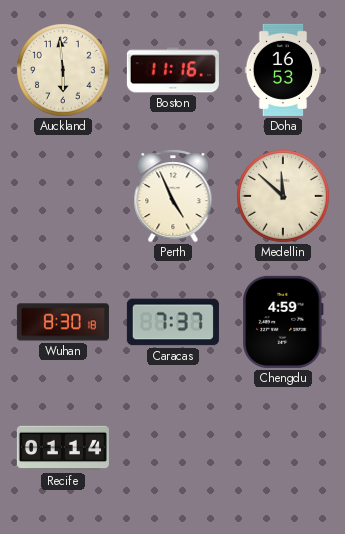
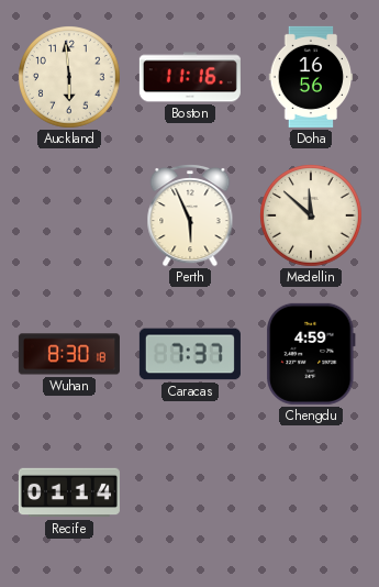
Doha: 16:53 -> 16:56 (311, 77)
Perth: 4:56 -> 5:56 (190, 217)
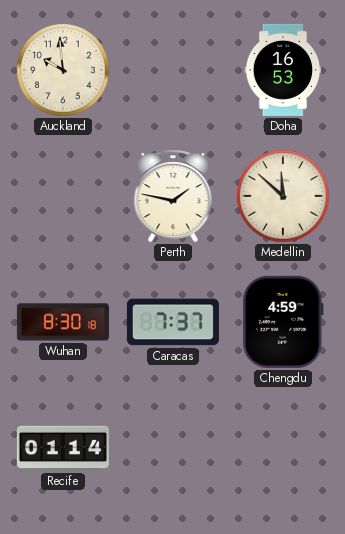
Auckland: 5:59 -> 9:59 (64, 71)
Boston: 11:16 -> none (190, 77)
Doha: 16:56 -> 16:53 (283, 70)
Perth: 5:56 -> 1:47 (173, 197)
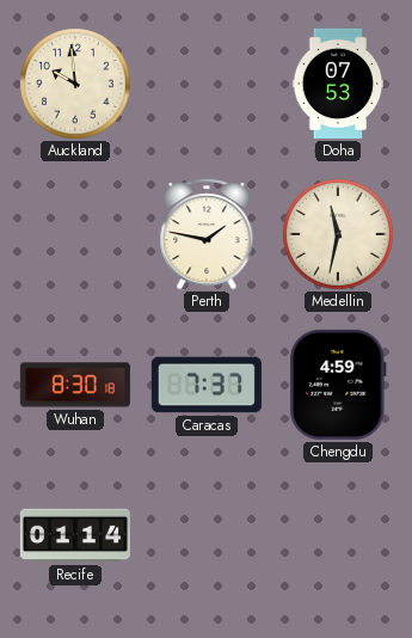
Doha: 16:53 -> 07:53 (338, 84)
Medellin: 11:52 -> 11:32 (339, 235)
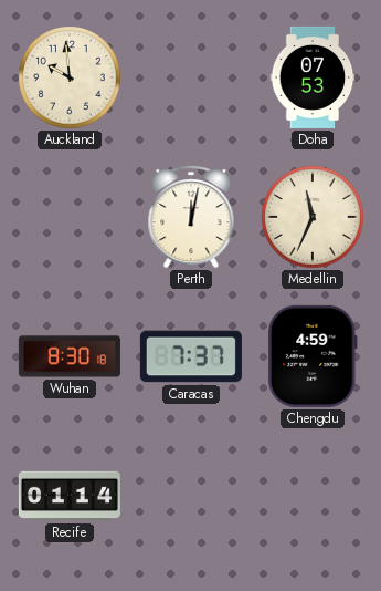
Perth: 1:47 -> 12:02 (191, 218)
Medellin: 11:32 -> 11:34 (314, 218)
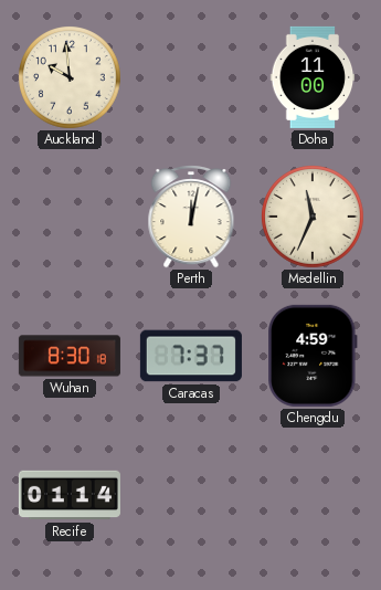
Doha: 07:53 -> 11:00 (313, 77)
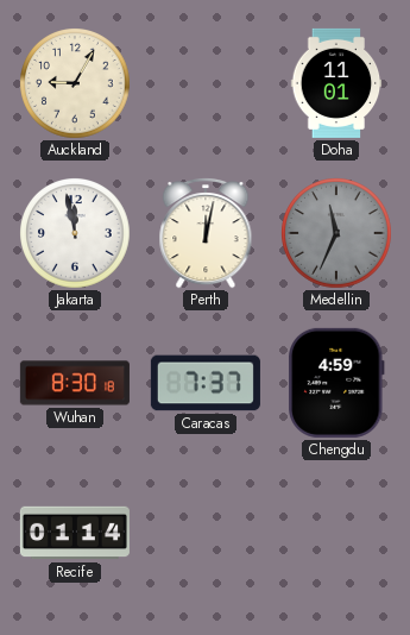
Auckland: 9:59 -> 9:05 (76, 84)
Doha: 11:00 -> 11:01 (336, 83)
Jakarta: none -> 11:58 (76, 234)
Medellin dial: cream -> grey (338, 234)
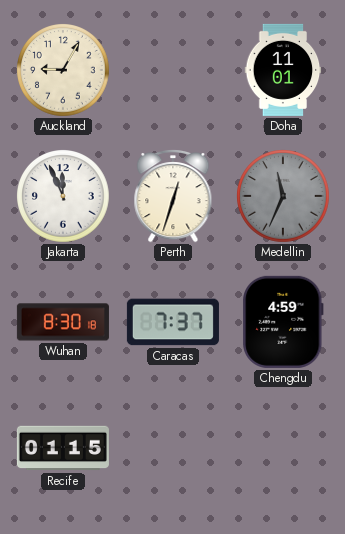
Jakarta: 11:58 -> 11:56 (64, 197)
Perth: 12:02 -> 12:33 (173, 197)
Recife: 01:14 -> 01:15 (63, 448)
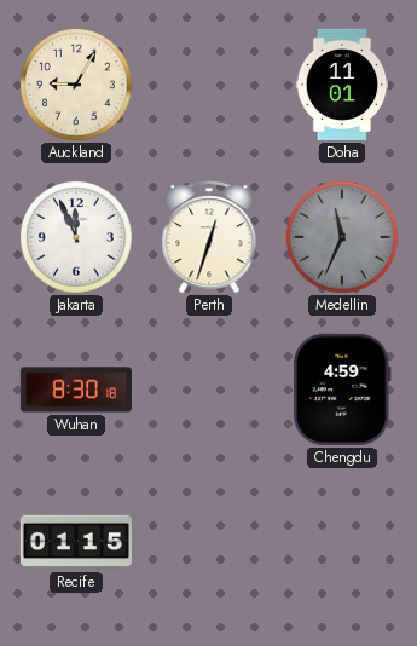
Caracas: 7:37 -> none (173, 322)
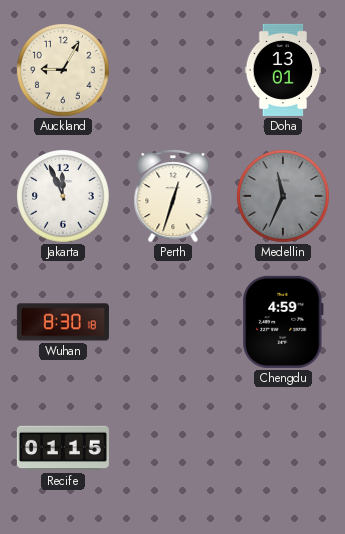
Doha: 11:01 -> 13:01 (283, 70)
